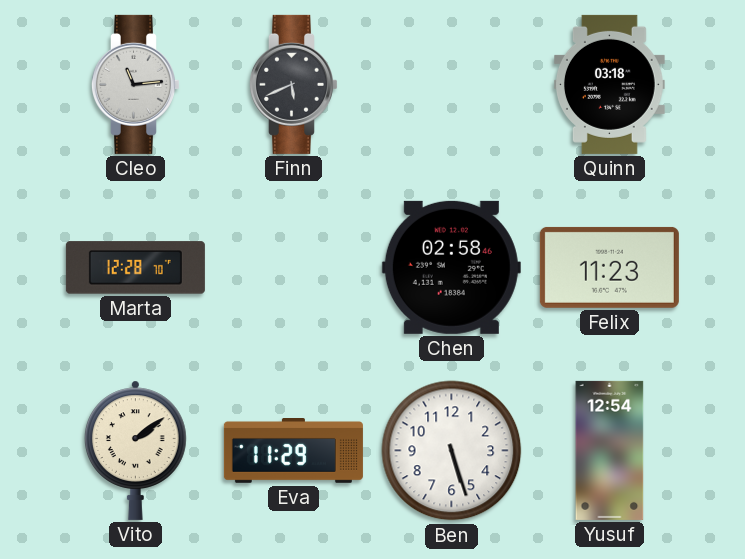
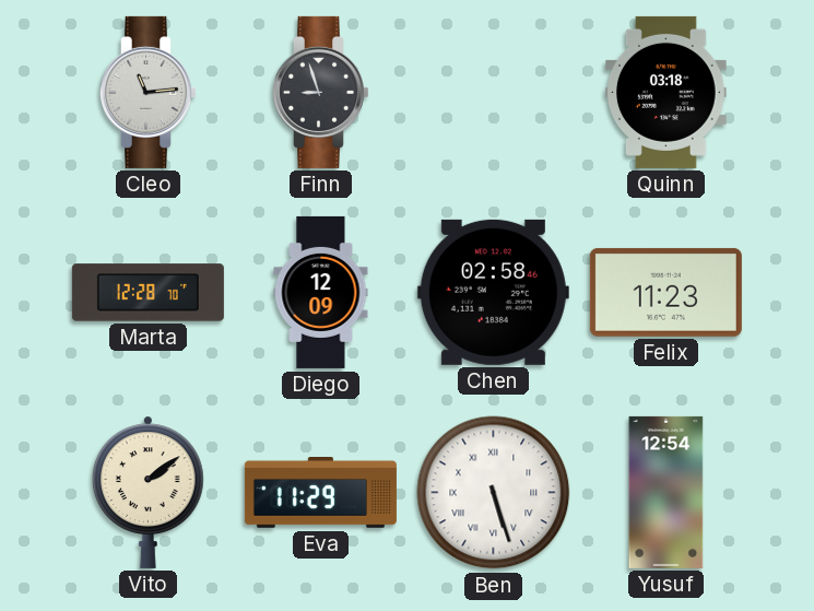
Finn: 5:41 -> 8:57 (320, 92)
Diego: none -> 12:09 (321, 292)
Ben numerals: Arabic -> Roman (494, 493)
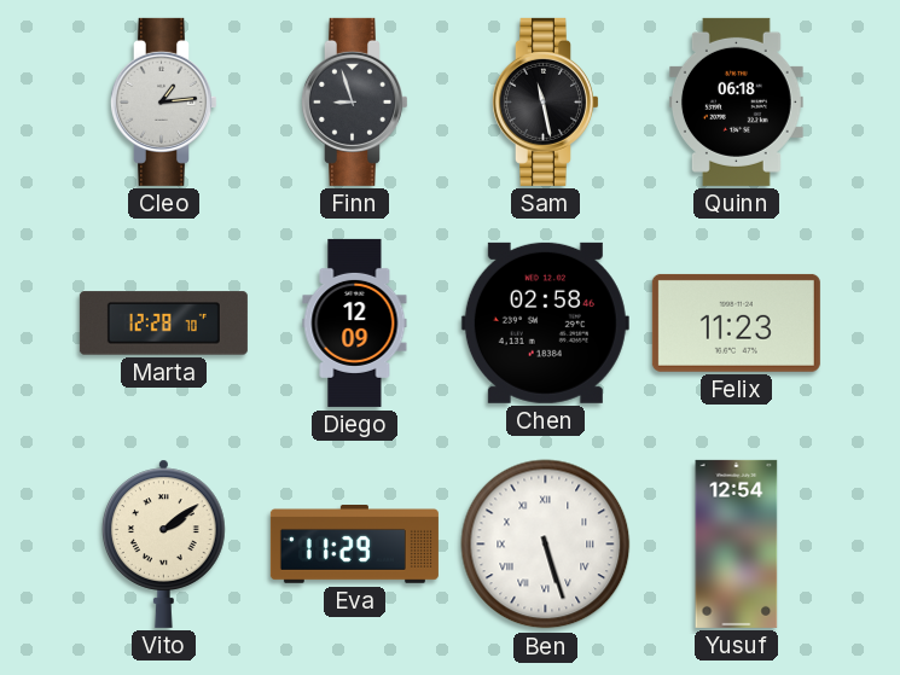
Cleo: 11:14 -> 1:14 (163, 101)
Sam: none -> 11:28 (545, 101)
Quinn: 03:18 -> 06:18 (736, 101)
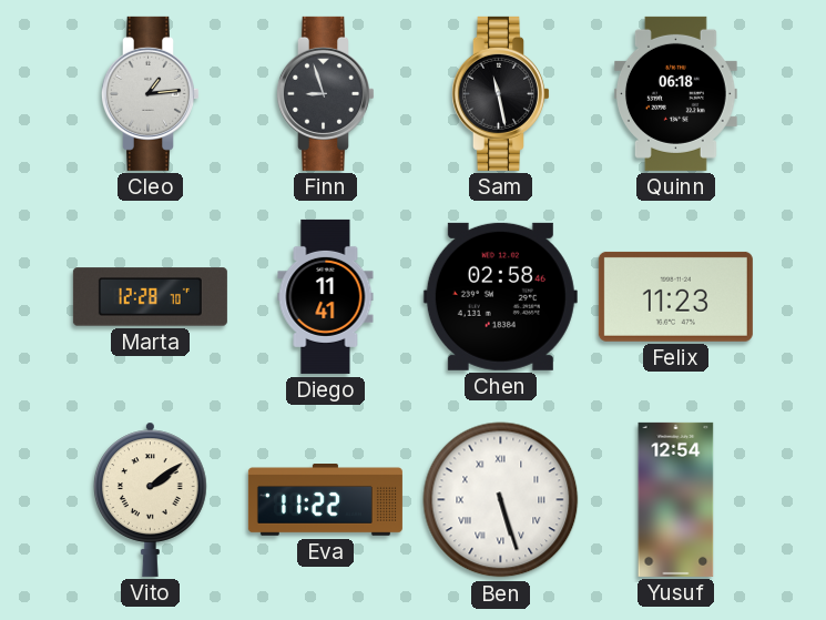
Diego: 12:09 -> 11:41 (326, 296)
Eva: 11:29 -> 11:22 (325, 500)
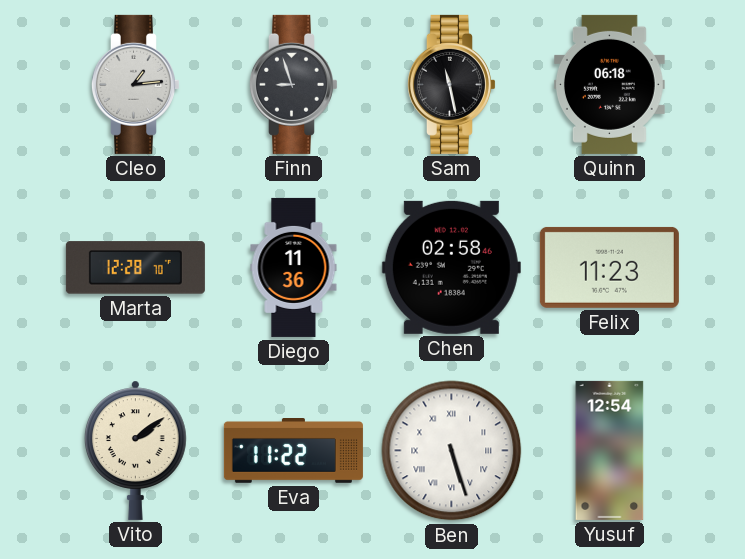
Diego: 11:41 -> 11:36 (294, 267)
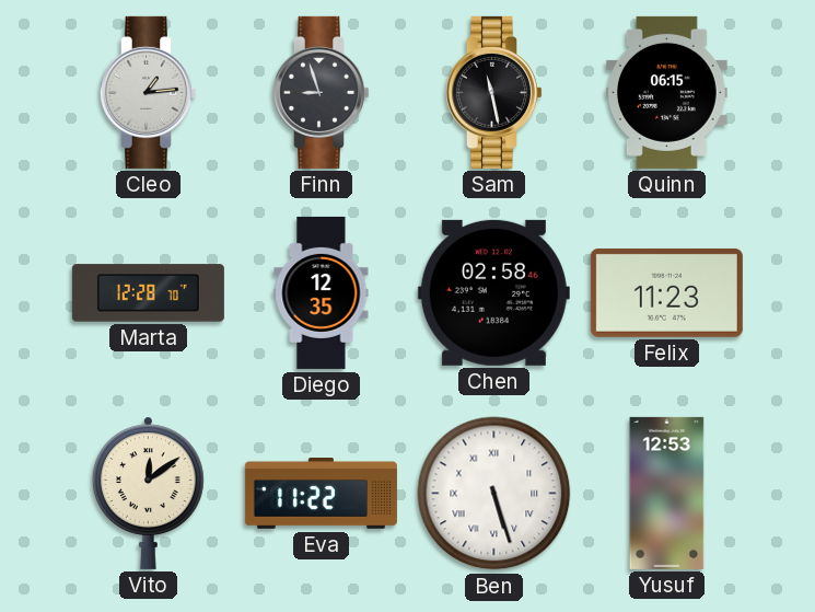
Quinn: 06:18 -> 06:15 (666, 92)
Diego: 11:36 -> 12:35 (322, 292)
Vito: 2:09 -> 12:09 (149, 493)
Yusuf: 12:54 -> 12:53 (667, 493)
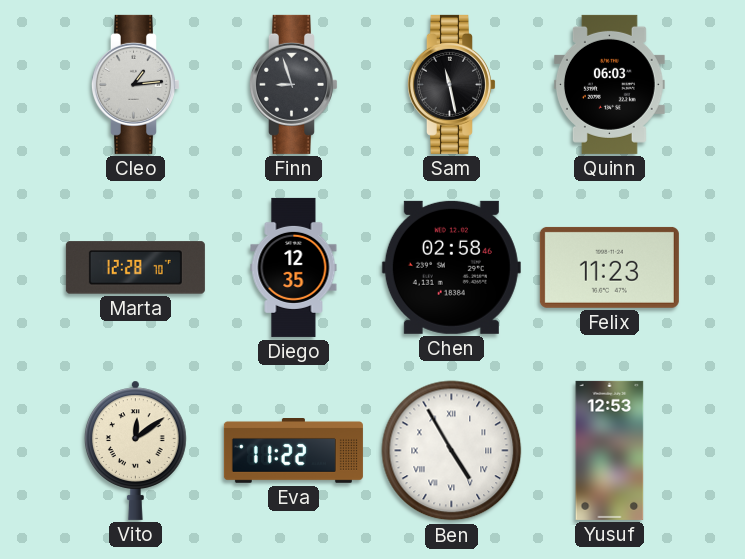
Quinn: 06:15 -> 06:03 (609, 84)
Ben: 5:27 -> 4:55 (452, 451)
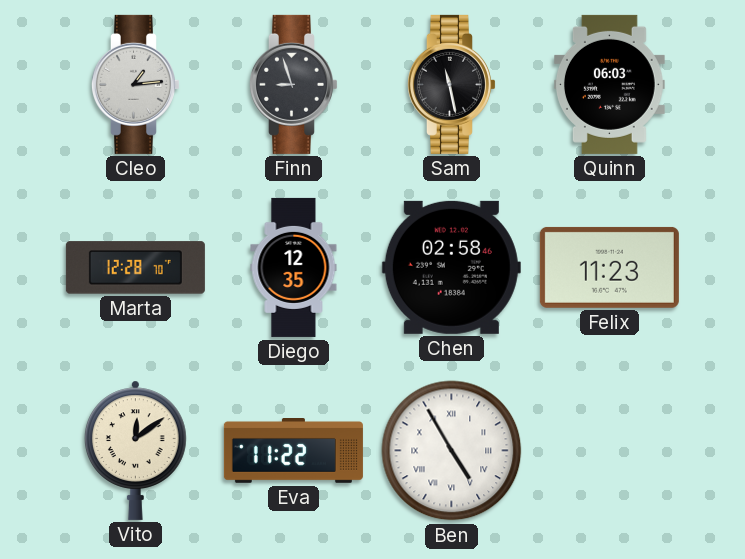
Yusuf: 12:53 -> none (610, 450)
